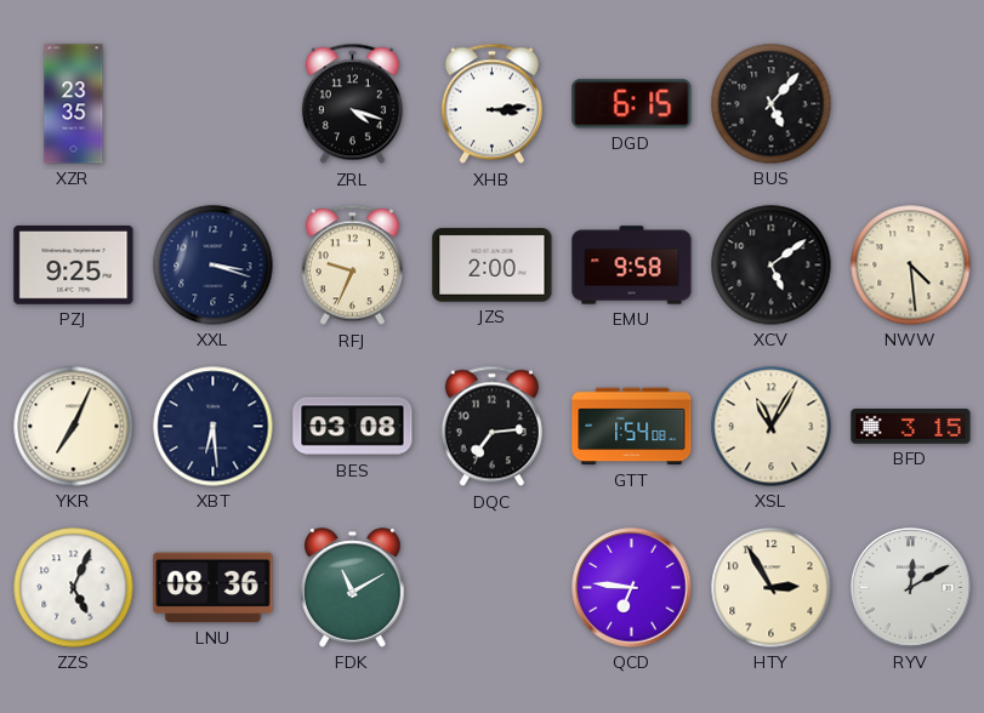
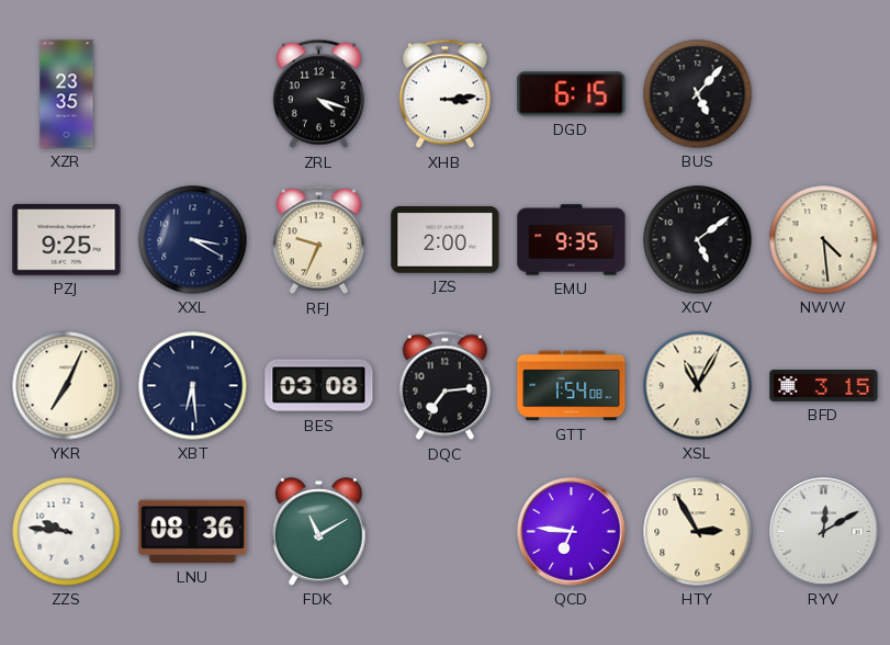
XXL: 3:18 -> 3:20 (193, 240)
EMU: 9:58 -> 9:35 (572, 240)
ZZS: 5:04 -> 9:46 (67, 532)
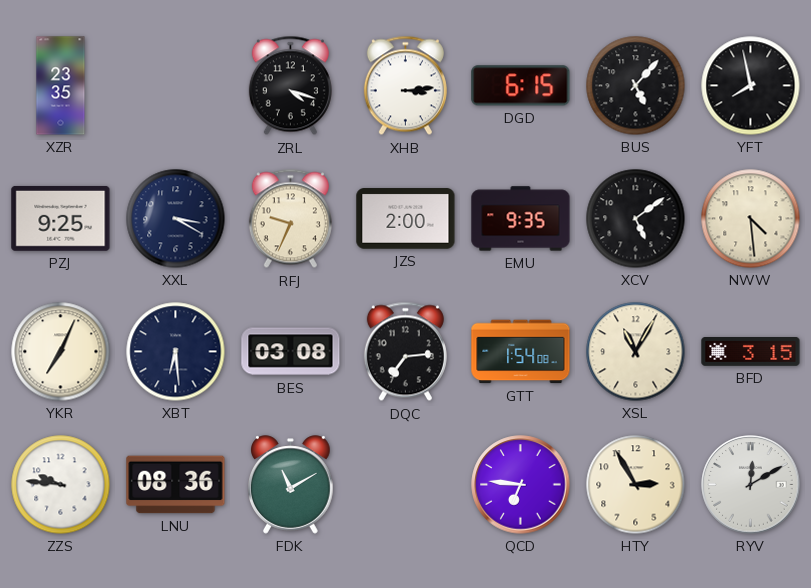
YFT: none -> 7:58 (751, 86)
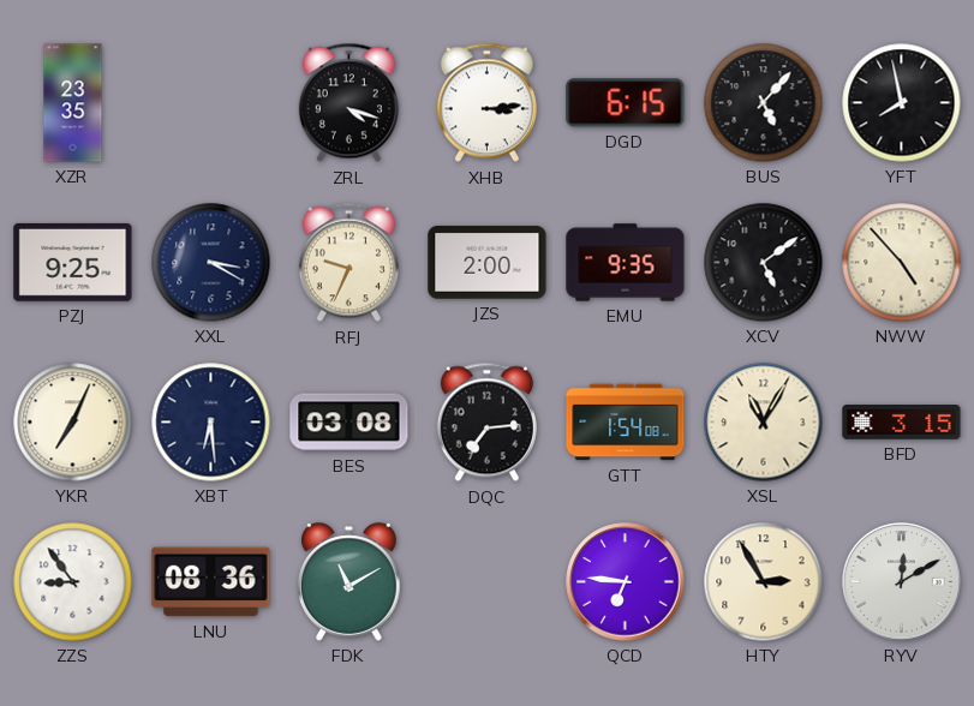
NWW: 4:29 -> 4:53 (902, 263)
ZZS: 9:46 -> 8:54 (73, 582)
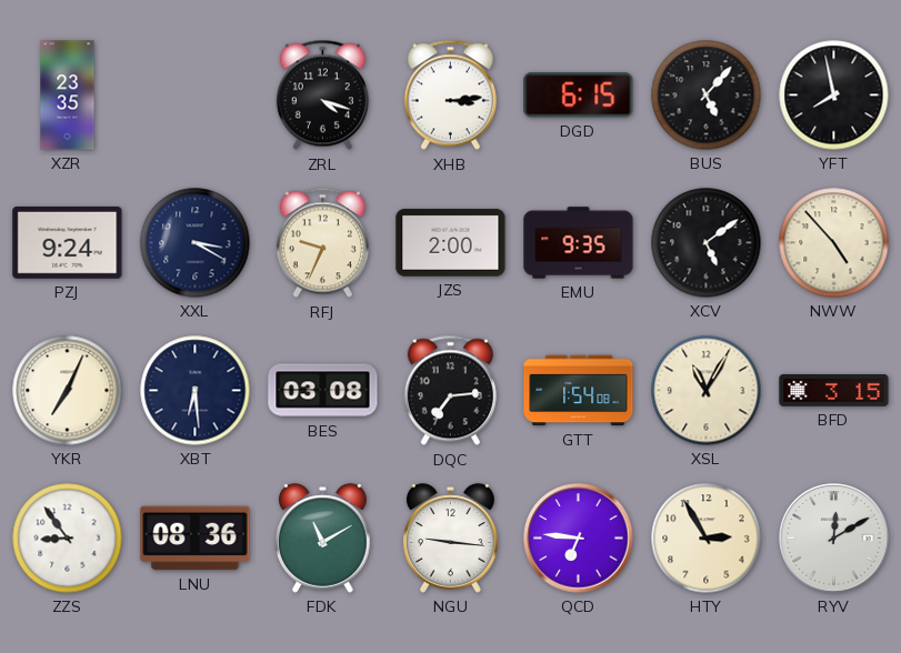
PZJ: 9:25 -> 9:24 (68, 242)
NGU: none -> 9:16 (451, 539)
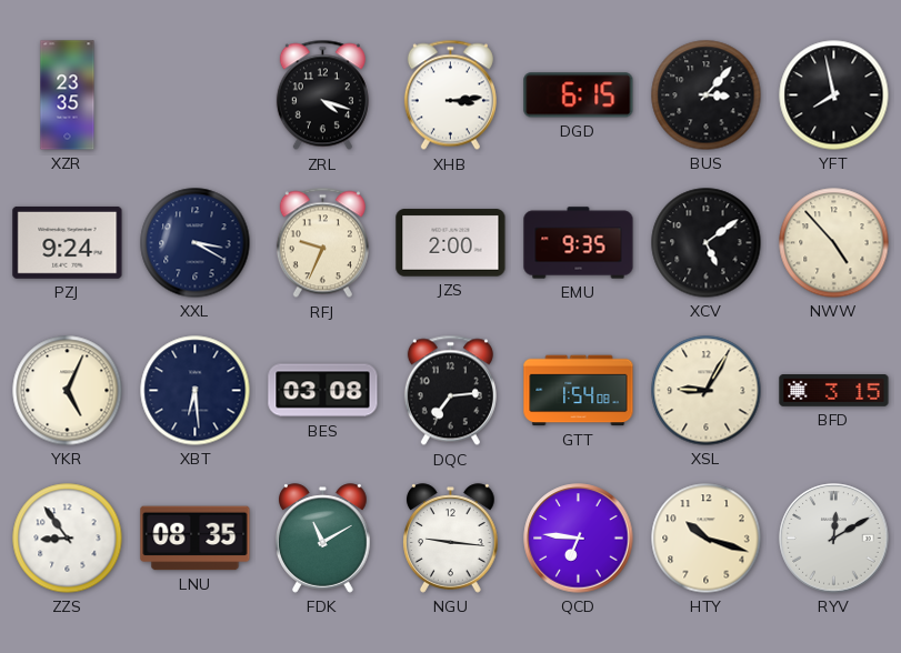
BUS: 5:07 -> 3:07 (707, 96)
YKR: 7:04 -> 5:04 (68, 391)
XSL: 11:05 -> 9:05 (707, 391)
LNU: 08:36 -> 08:35 (196, 539)
HTY: 2:55 -> 10:18 (707, 539)
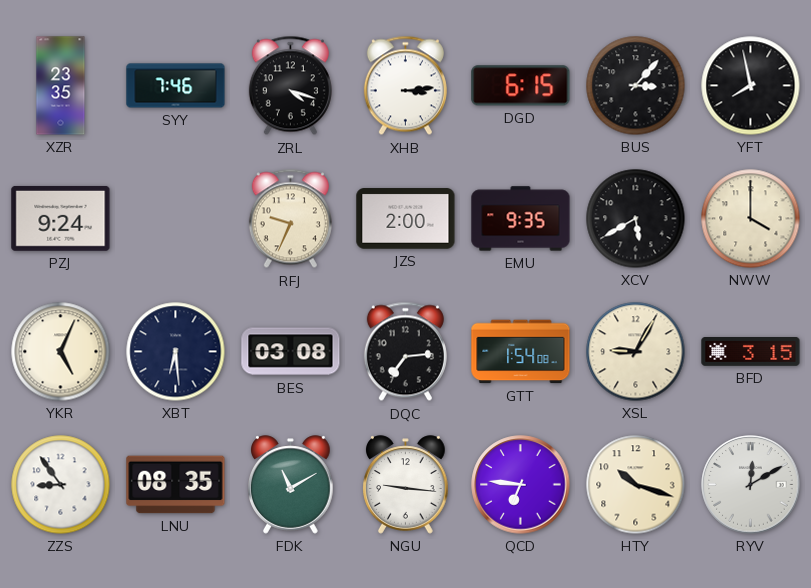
SYY: none -> 7:46 (176, 86)
XXL: 3:20 -> none (196, 243)
XCV: 5:09 -> 5:40 (636, 219)
NWW: 4:53 -> 4:00 (751, 219)
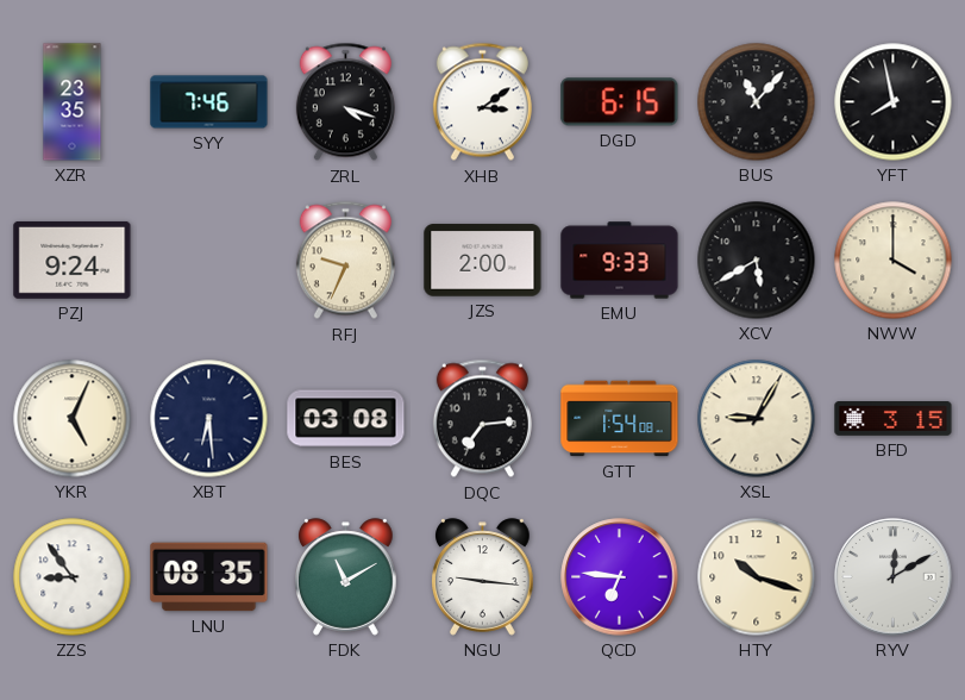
XHB: 3:14 -> 3:09 (482, 102)
BUS: 3:07 -> 11:07 (757, 102)
EMU: 9:35 -> 9:33 (620, 261)
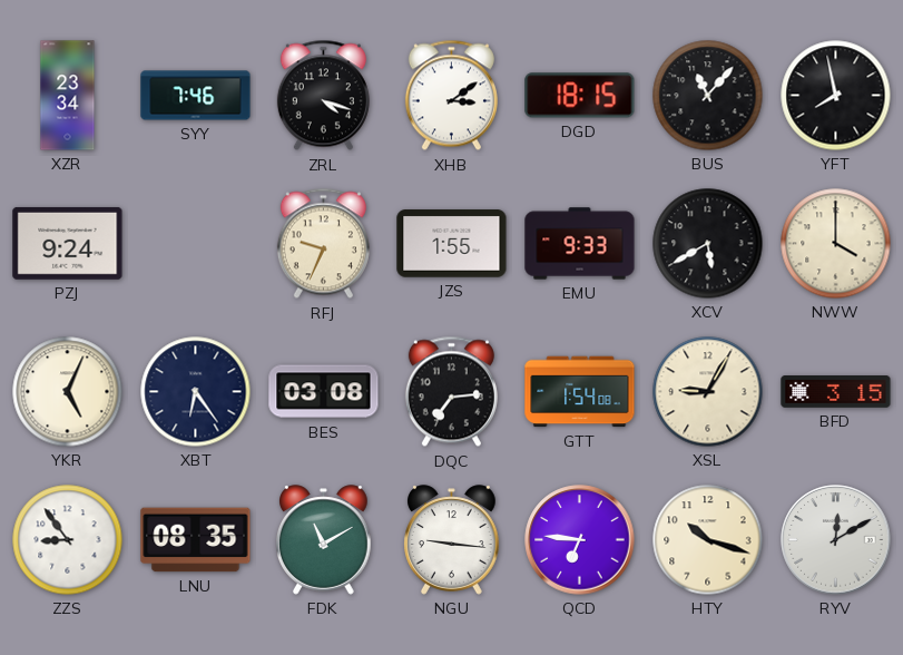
XZR: 23:35 -> 23:34 (68, 96)
DGD: 6:15 -> 18:15 (580, 96)
JZS: 2:00 -> 1:55 (452, 244)
XBT: 6:29 -> 6:24 (196, 392)
